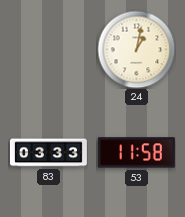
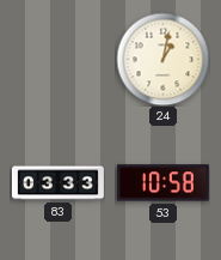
53: 11:58 -> 10:58 (162, 183)
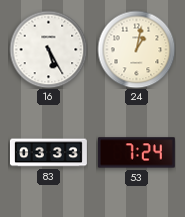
16: none -> 5:25 (48, 49)
53: 10:58 -> 7:24 (136, 153)
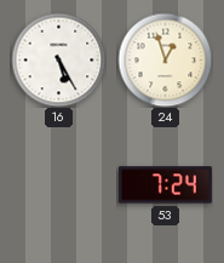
24: 1:02 -> 12:57 (165, 59)
83: 03:33 -> none (48, 153)
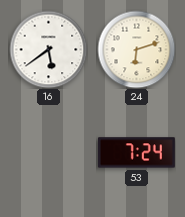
16: 5:25 -> 5:39 (48, 49)
24: 12:57 -> 6:12 (136, 49)
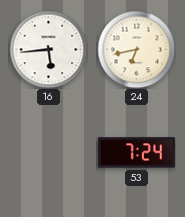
16: 5:39 -> 5:44 (48, 49)
24: 6:12 -> 6:43 (136, 49)
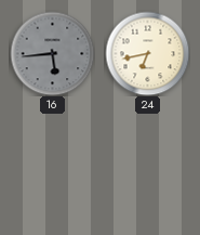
16 dial: white -> grey (52, 53)
53: 7:24 -> none (136, 153)
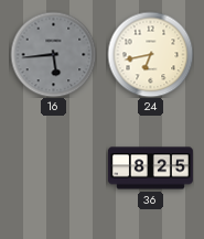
36: none -> 8:25 (150, 169)
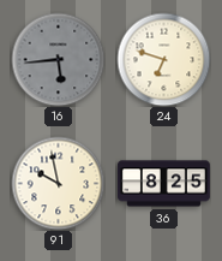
24: 6:43 -> 6:48 (163, 59)
91: none -> 9:58 (58, 183)
